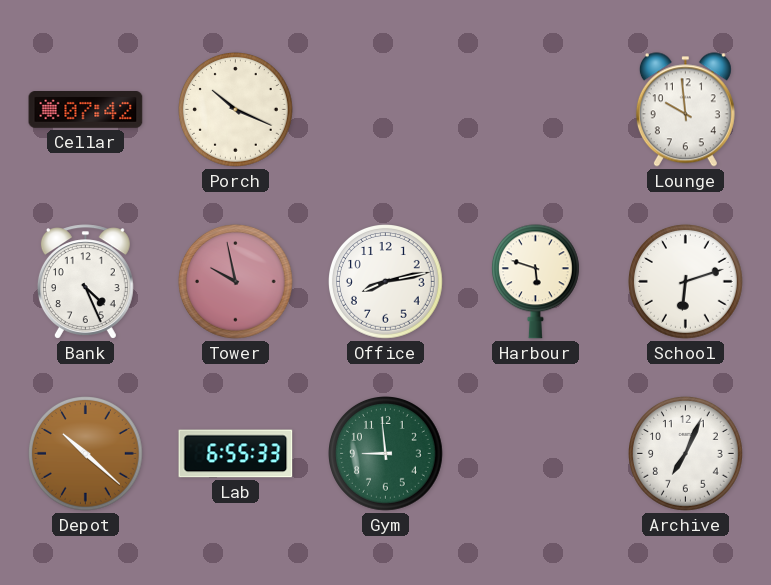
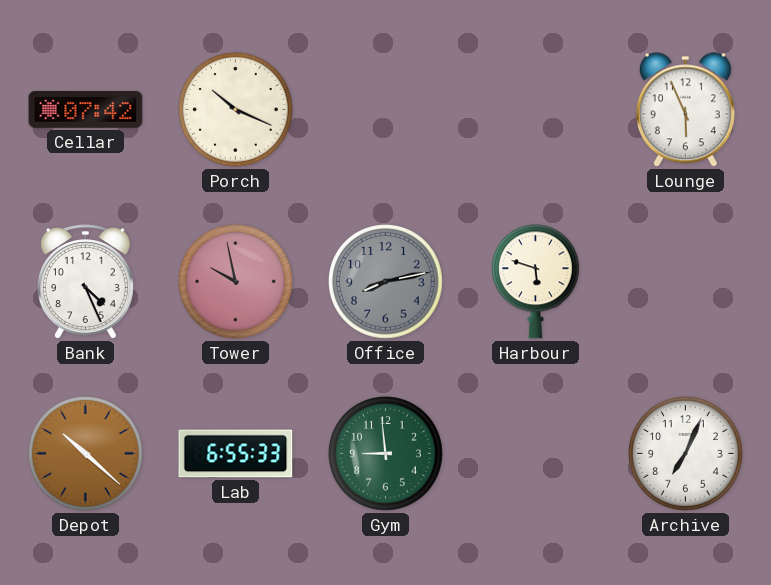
Lounge: 9:59 -> 5:56 (685, 110)
Office dial: white -> grey (386, 282)
School: 6:12 -> none (686, 282)
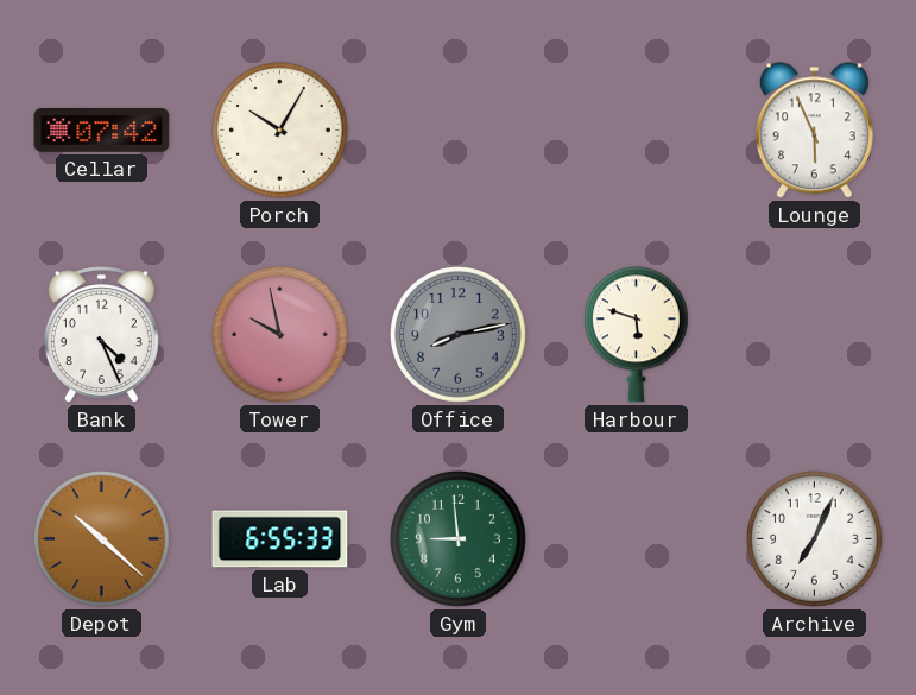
Porch: 10:19 -> 10:05 (280, 131)
